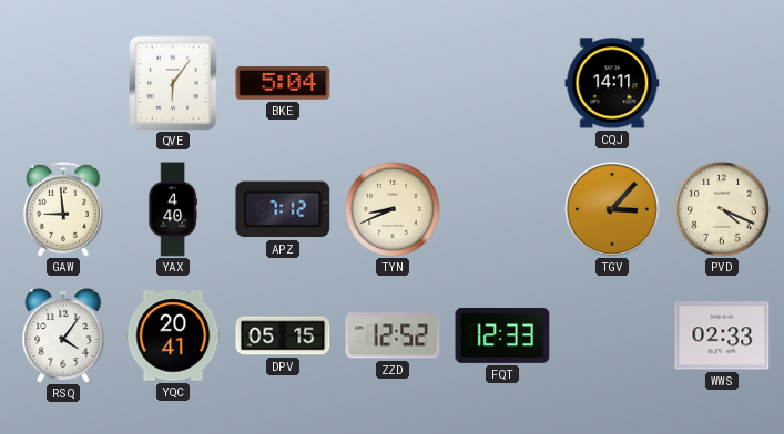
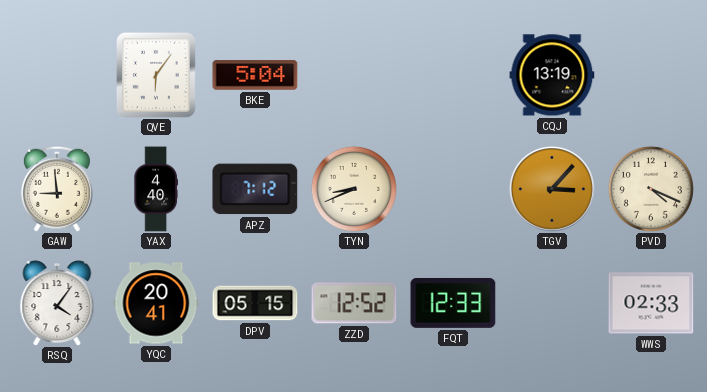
CQJ: 14:11 -> 13:19 (552, 75)
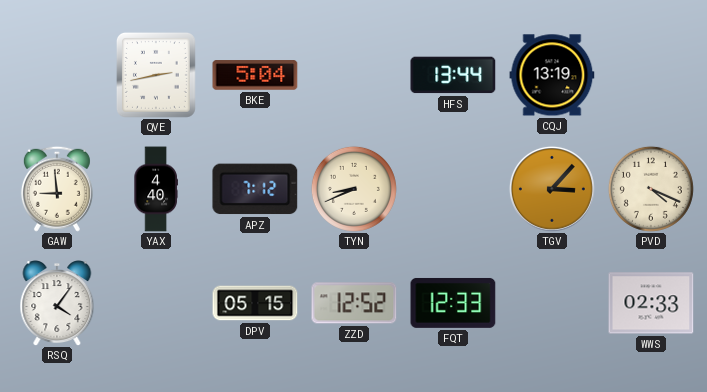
QVE: 6:06 -> 2:43 (156, 75)
HFS: none -> 13:44 (453, 75)
YQC: 20:41 -> none (156, 303)
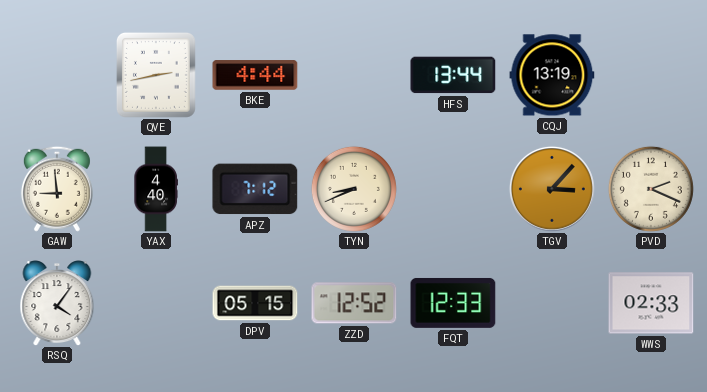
BKE: 5:04 -> 4:44 (255, 75)
PVD: 4:19 -> 2:19 (651, 189)
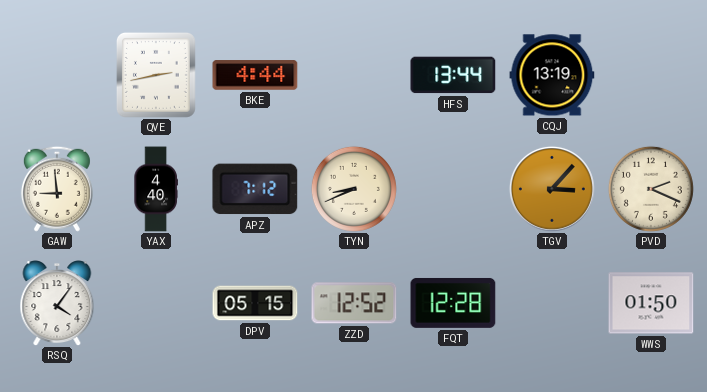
FQT: 12:33 -> 12:28 (453, 303)
WWS: 02:33 -> 01:50 (651, 303)
